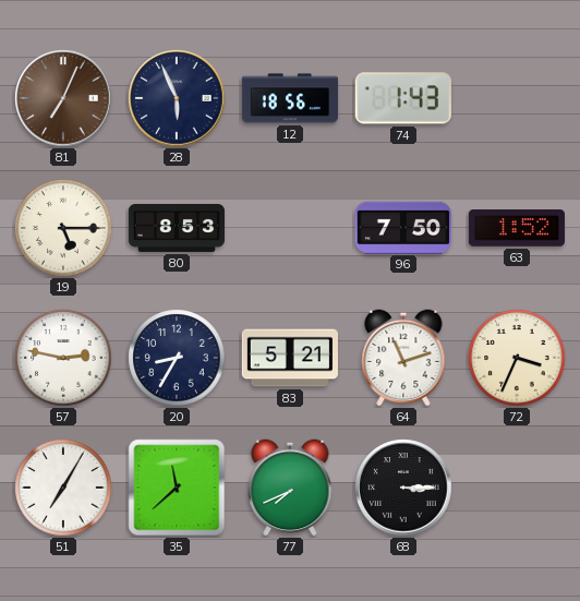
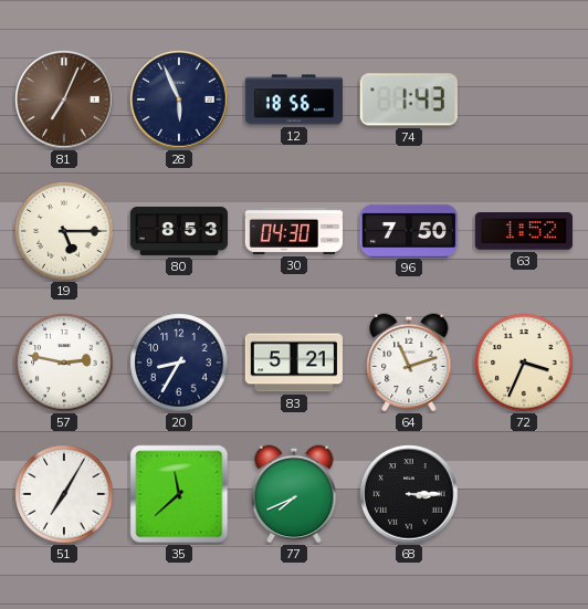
30: none -> 04:30 (293, 231)
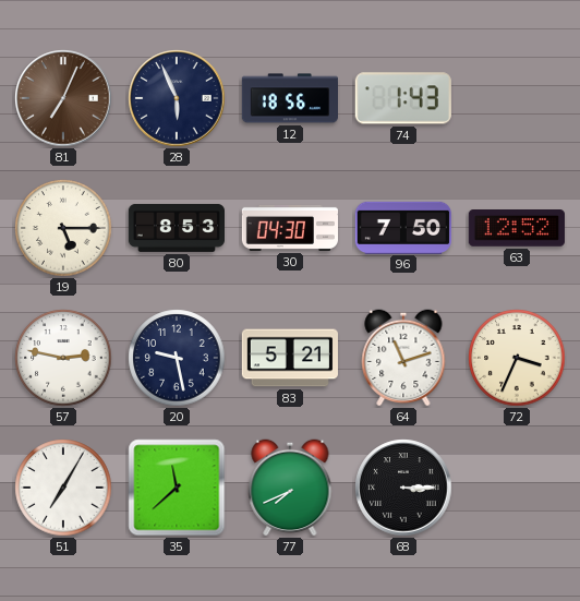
63: 1:52 -> 12:52 (517, 229)
20: 8:35 -> 9:28 (177, 358)
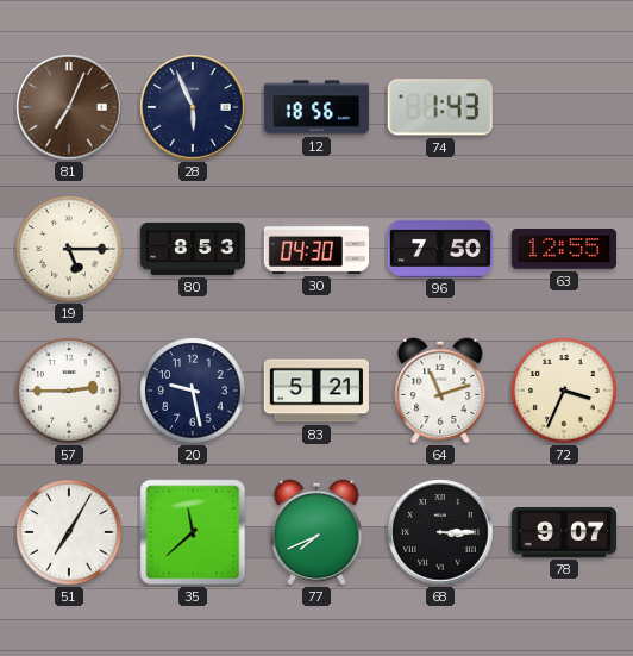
63: 12:52 -> 12:55 (564, 250)
57: 2:47 -> 2:45 (69, 391)
78: none -> 9:07 (563, 532)
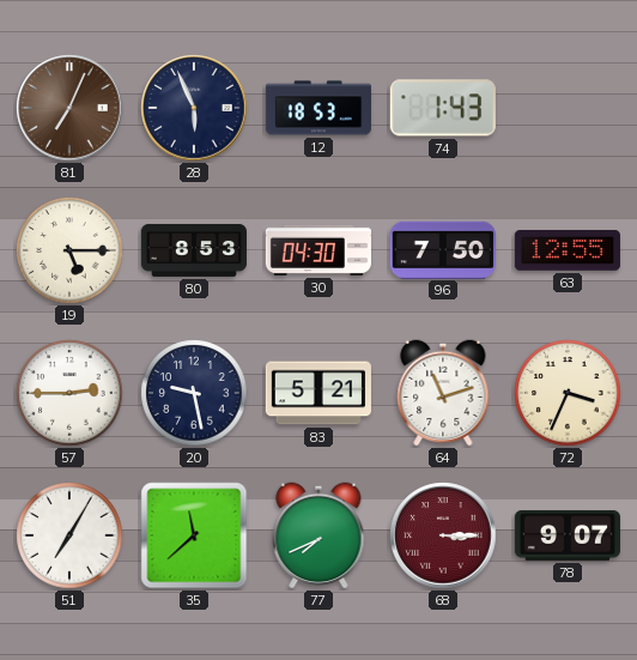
12: 18:56 -> 18:53 (317, 108)
68 dial: black -> burgundy (443, 535)
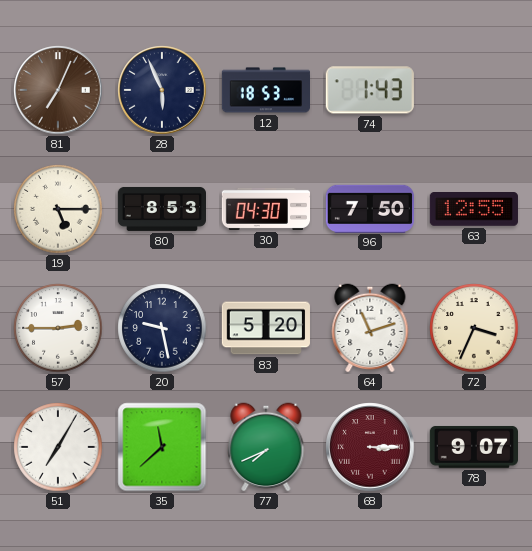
83: 5:21 -> 5:20 (266, 328)
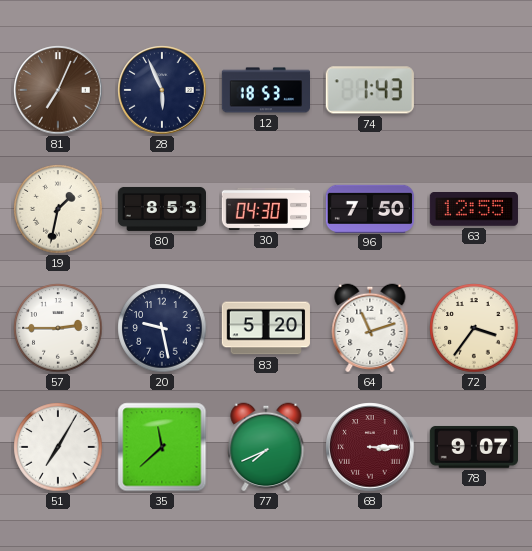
19: 5:15 -> 1:32 (58, 209)
72: 3:34 -> 3:36 (474, 328)
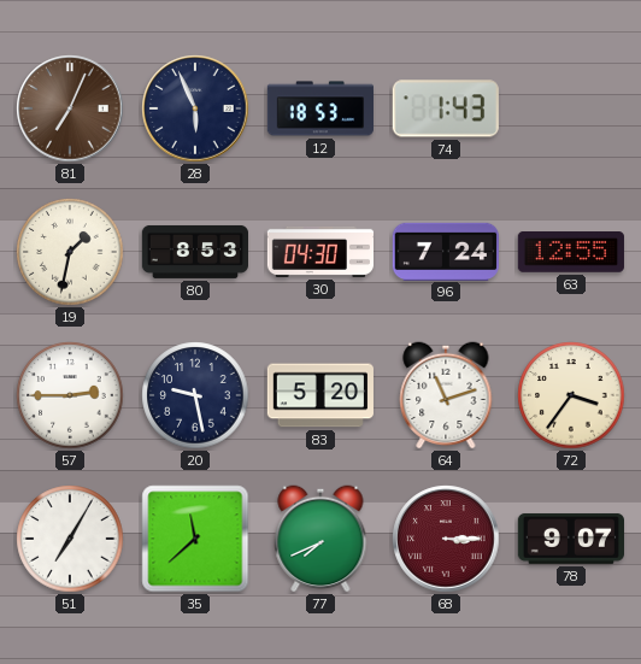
96: 7:50 -> 7:24 (446, 251)
